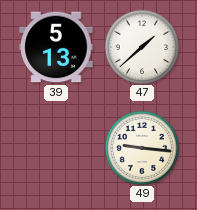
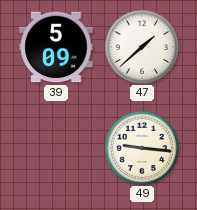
39: 5:13 -> 5:09 (56, 47)
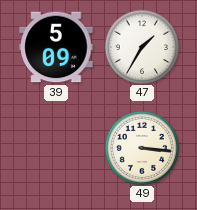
47: 1:38 -> 1:35 (141, 46)
49: 9:16 -> 3:16 (141, 147)
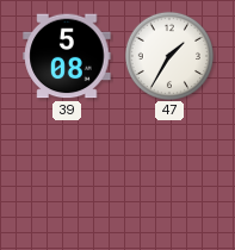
39: 5:09 -> 5:08 (67, 56)
49: 3:16 -> none (141, 147)
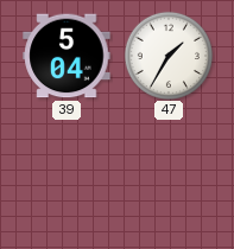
39: 5:08 -> 5:04 (67, 56)
